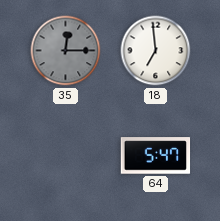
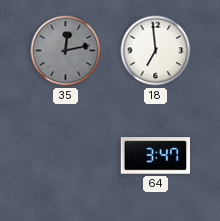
35: 12:15 -> 12:13 (66, 51)
64: 5:47 -> 3:47 (156, 156)
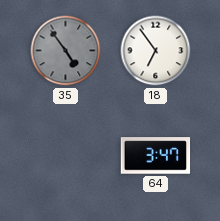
35: 12:13 -> 4:54 (66, 51)
18: 6:59 -> 6:54 (156, 51)
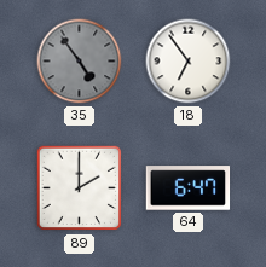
89: none -> 2:00 (80, 188)
64: 3:47 -> 6:47 (189, 188)
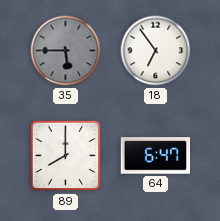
35: 4:54 -> 5:45 (66, 51)
89: 2:00 -> 8:00 (66, 156)
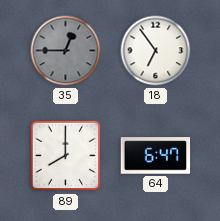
35: 5:45 -> 12:45 (66, 51)
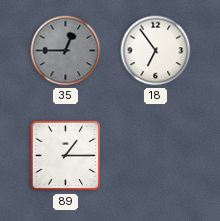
89: 8:00 -> 1:15 (66, 156)
64: 6:47 -> none (156, 156)
